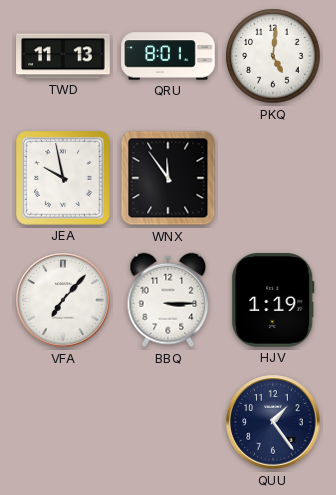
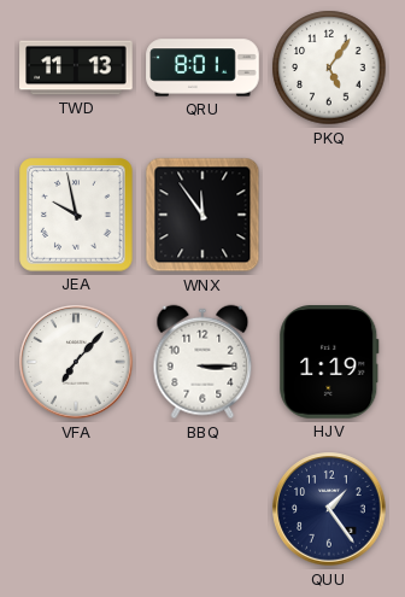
PKQ: 5:01 -> 5:06 (329, 68)
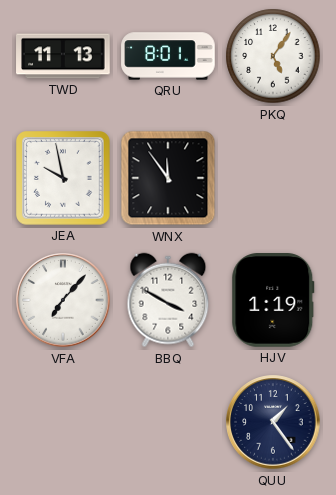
BBQ: 3:15 -> 3:50 (168, 300)
